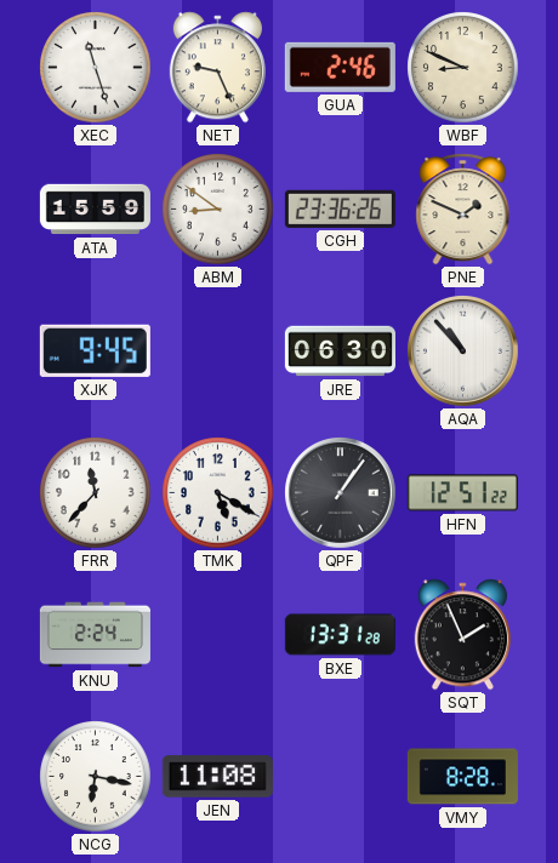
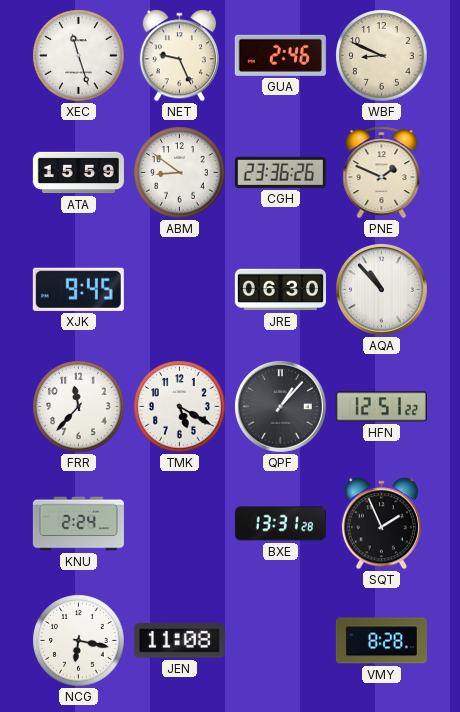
QPF: 1:06 -> 1:07 (281, 407)
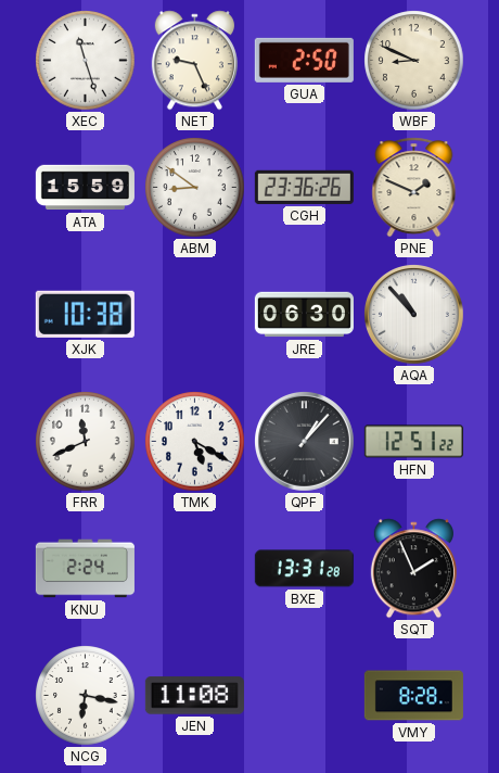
GUA: 2:46 -> 2:50 (304, 60)
XJK: 9:45 -> 10:38 (85, 314)
FRR: 11:37 -> 11:41 (86, 442)
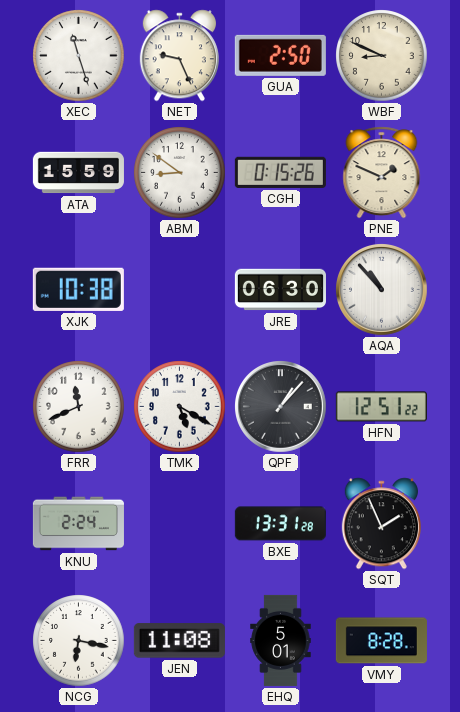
CGH: 23:36 -> 0:15 (280, 172)
EHQ: none -> 5:01 (281, 640)
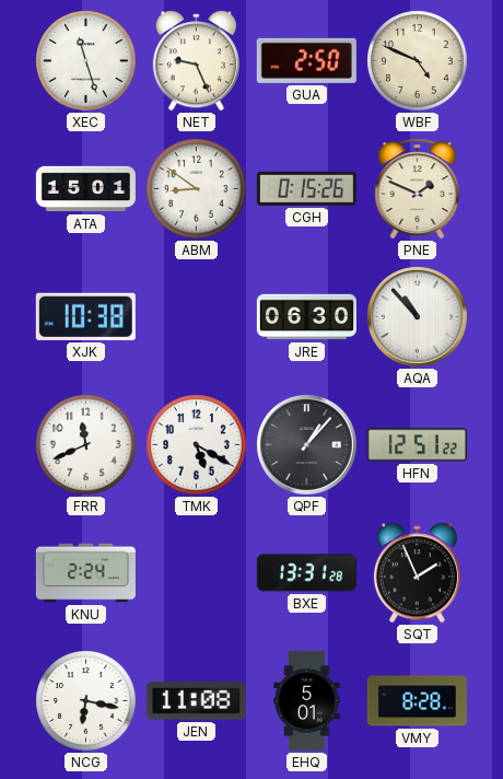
WBF: 8:49 -> 4:49 (418, 61)
ATA: 15:59 -> 15:01 (85, 189)
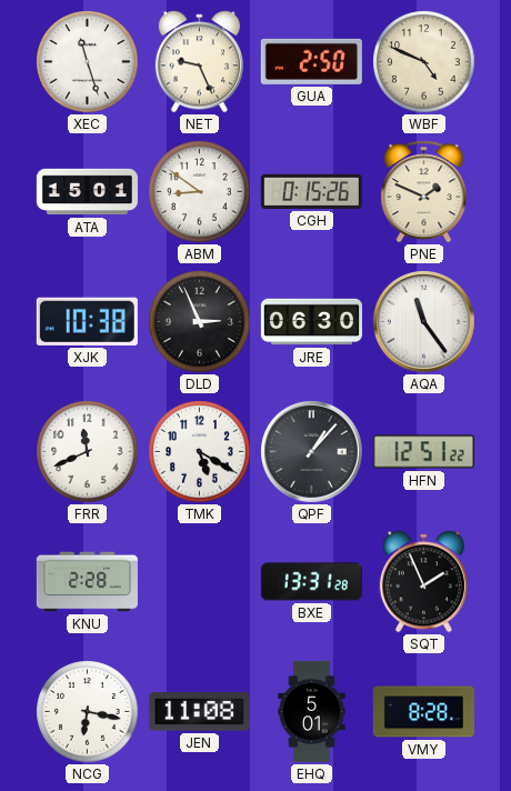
DLD: none -> 2:56 (200, 322)
AQA: 10:53 -> 11:24 (424, 322)
KNU: 2:24 -> 2:28 (87, 582)
